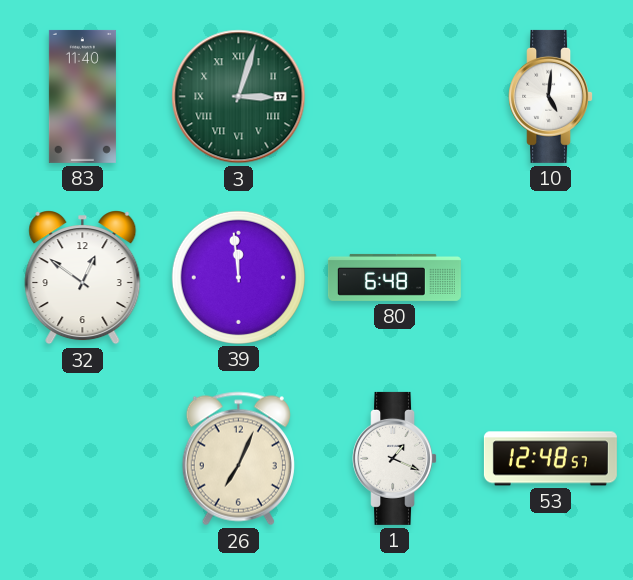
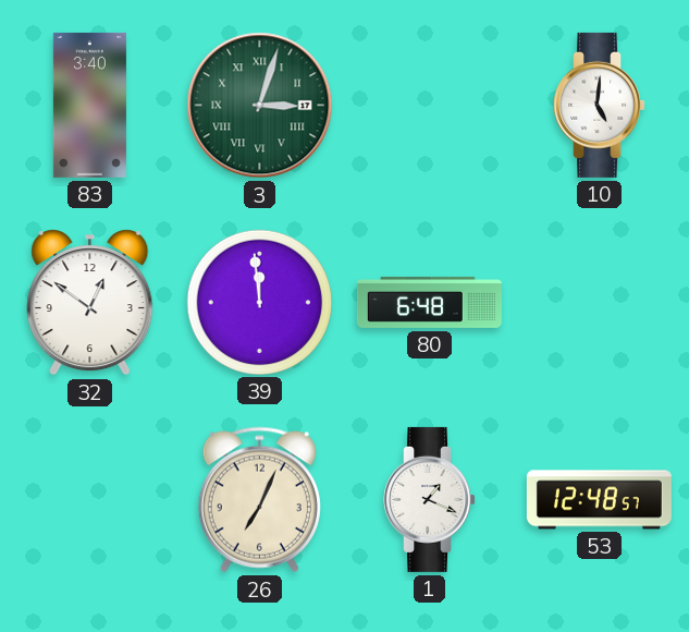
83: 11:40 -> 3:40 (89, 105)
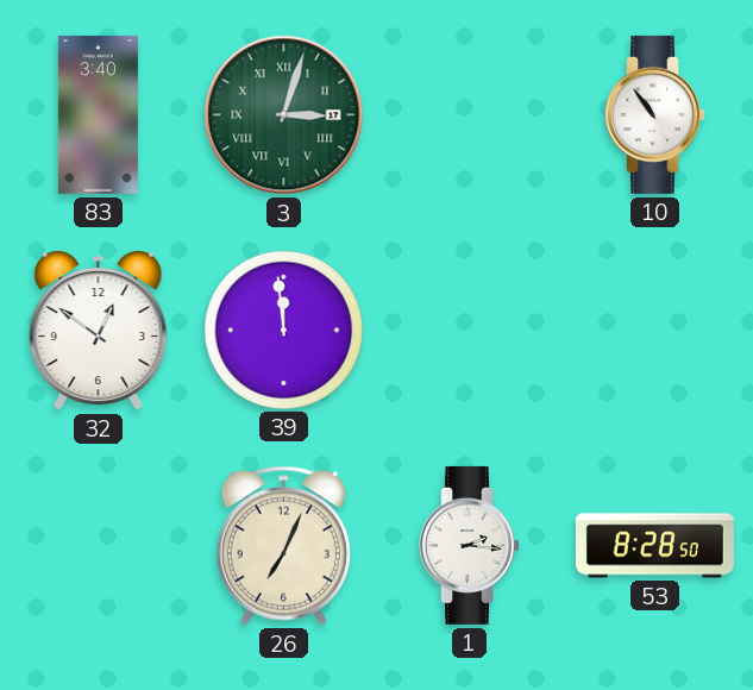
10: 5:01 -> 10:54 (655, 114)
80: 6:48 -> none (429, 302)
1: 1:19 -> 2:16 (470, 545)
53: 12:48 -> 8:28 (654, 546)
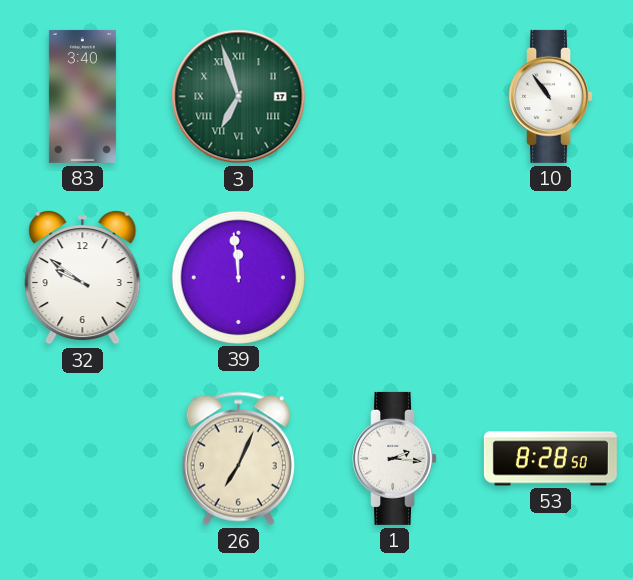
3: 3:03 -> 6:57 (239, 97)
32: 12:51 -> 9:51 (83, 278)
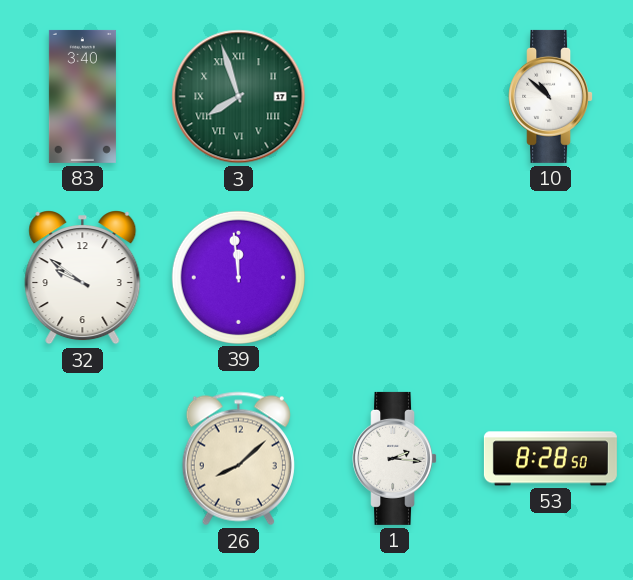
3: 6:57 -> 7:57 (239, 97)
10: 10:54 -> 10:52 (551, 96)
26: 7:04 -> 8:08 (238, 459)
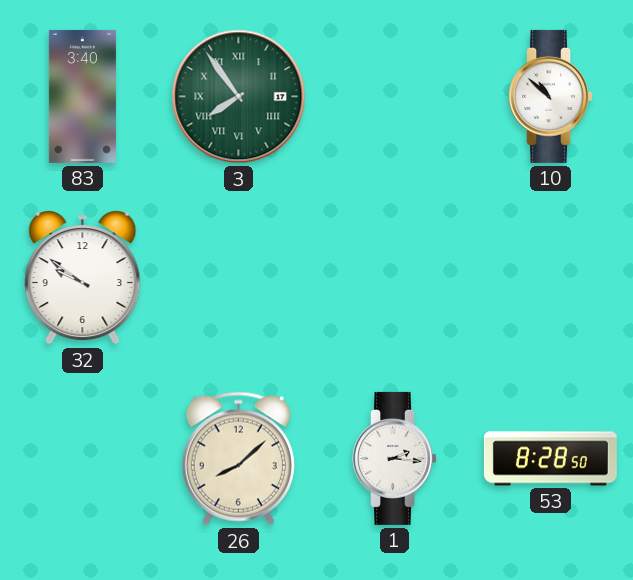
3: 7:57 -> 7:54 (239, 97)
39: 11:59 -> none (238, 277)
